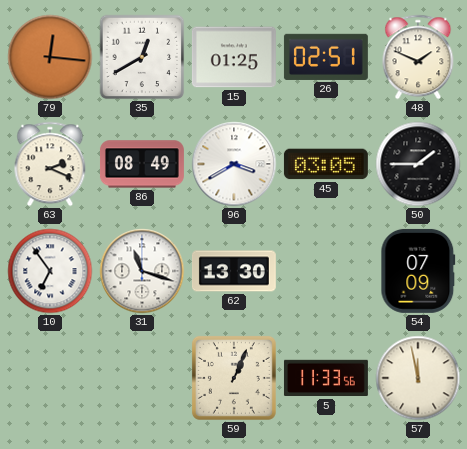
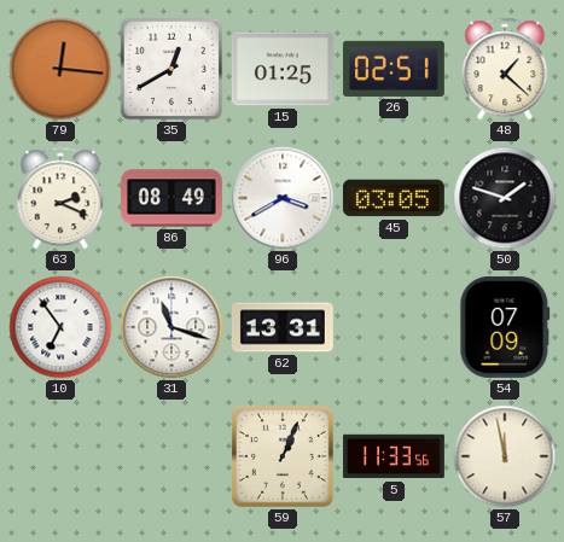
48: 1:49 -> 1:22 (505, 69)
50: 1:45 -> 1:48 (505, 198)
62: 13:30 -> 13:31 (283, 327)
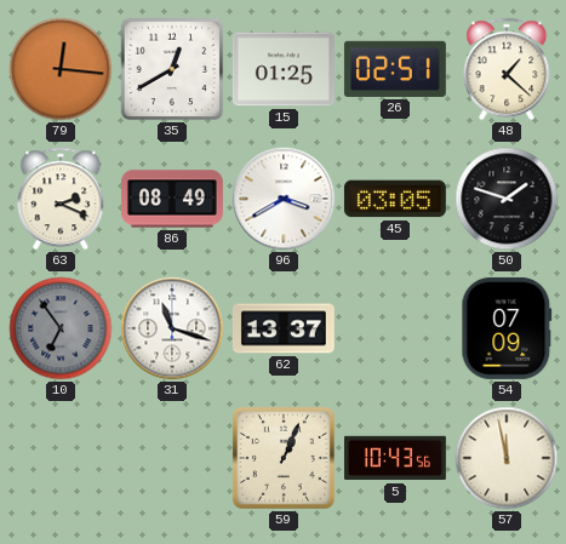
10 dial: white -> grey (61, 328)
62: 13:31 -> 13:37 (284, 328)
5: 11:33 -> 10:43 (395, 458)
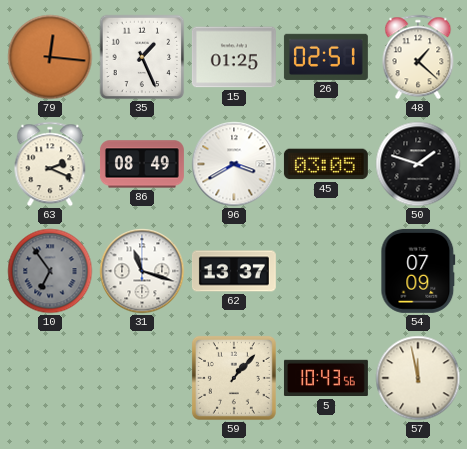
35: 12:40 -> 1:26 (142, 57)
59: 1:04 -> 1:07 (234, 378)
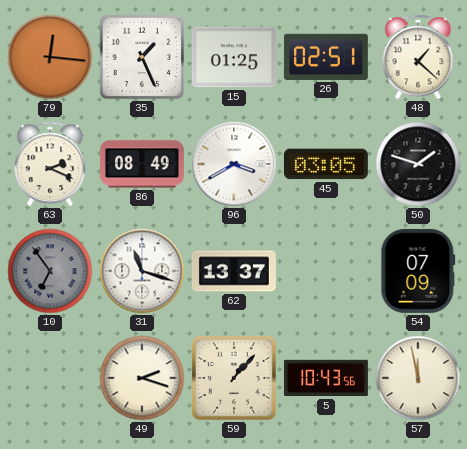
49: none -> 2:18 (142, 378)
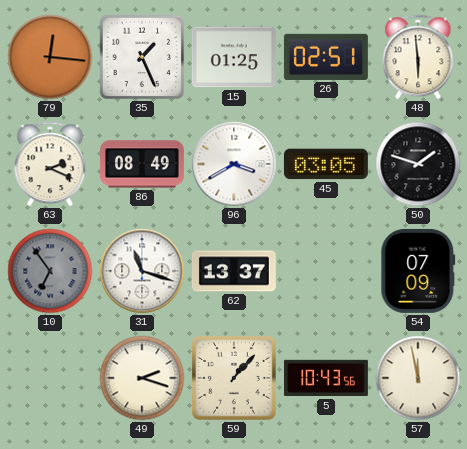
48: 1:22 -> 5:59 (418, 57)
